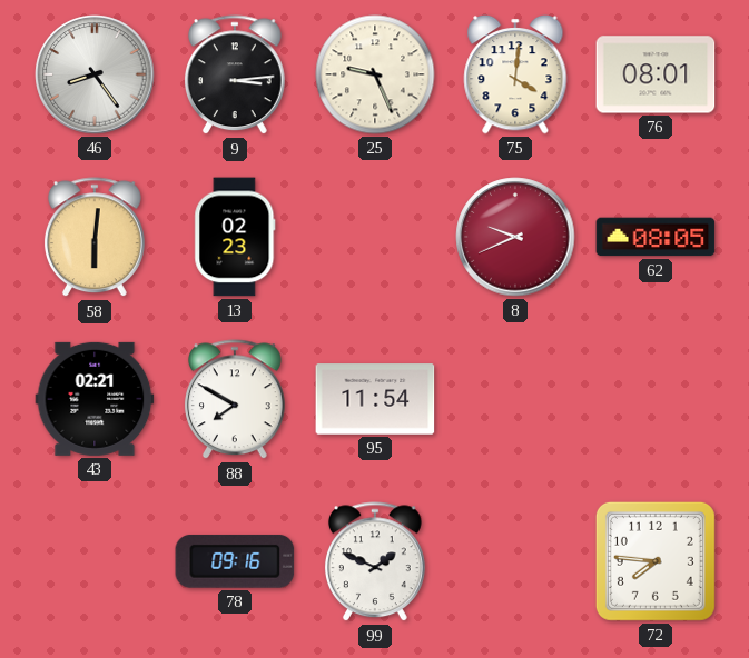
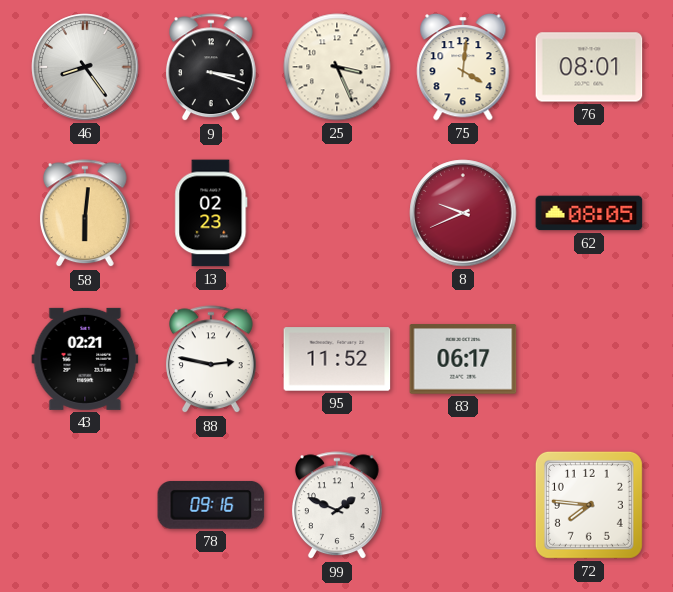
9: 3:14 -> 3:18 (211, 68)
25: 9:26 -> 3:26 (337, 67)
88: 7:50 -> 2:47 (211, 360)
95: 11:54 -> 11:52 (337, 359)
83: none -> 06:17 (463, 359)
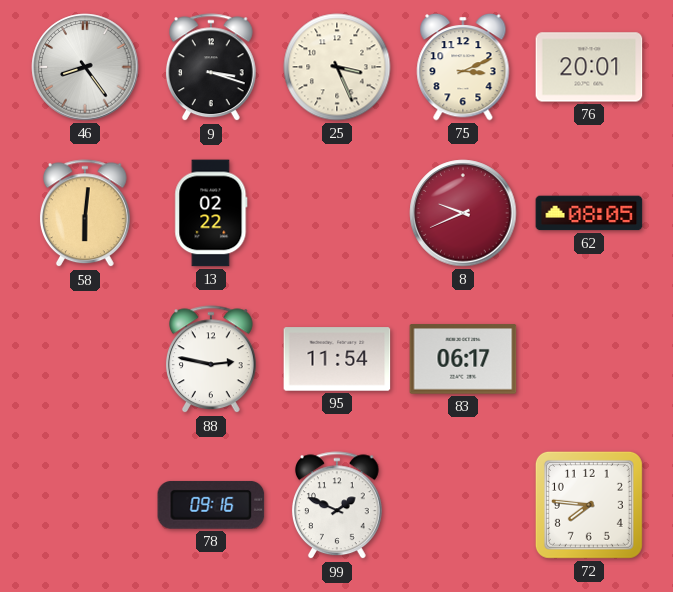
75: 4:01 -> 3:11 (463, 67)
76: 08:01 -> 20:01 (589, 67)
13: 02:23 -> 02:22 (211, 213)
43: 02:21 -> none (85, 359)
95: 11:52 -> 11:54 (337, 359)
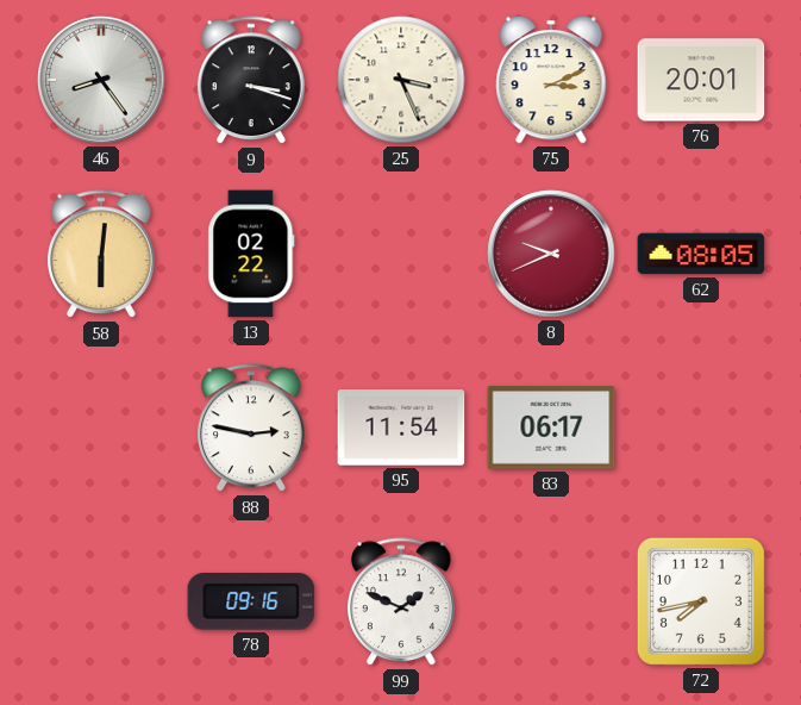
72: 7:46 -> 7:43 (701, 601)
